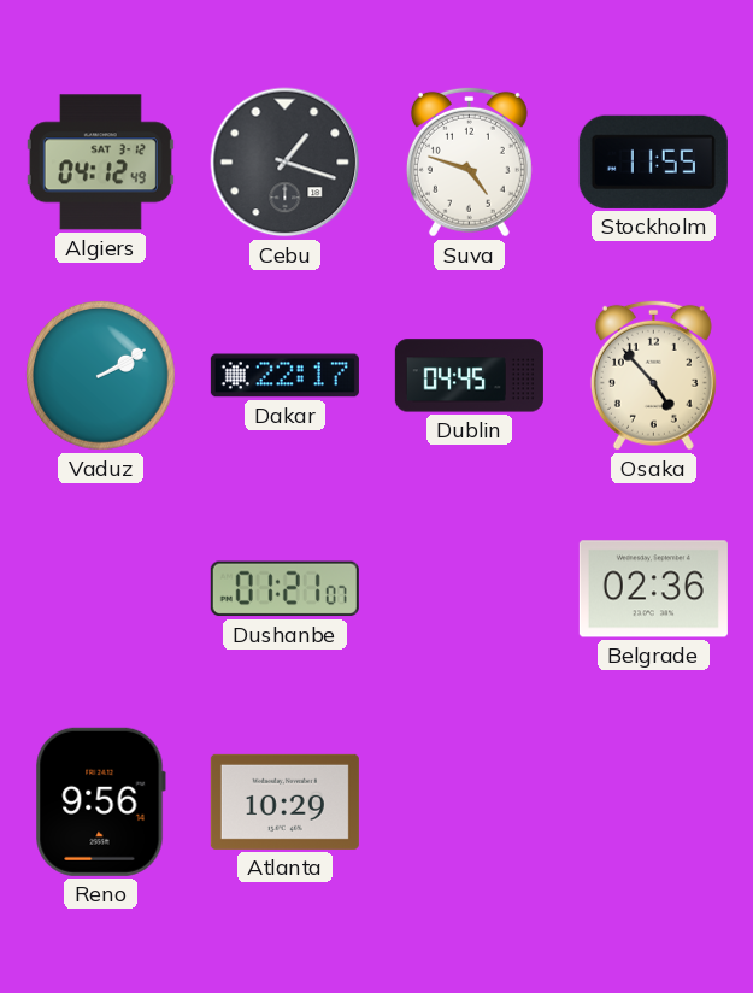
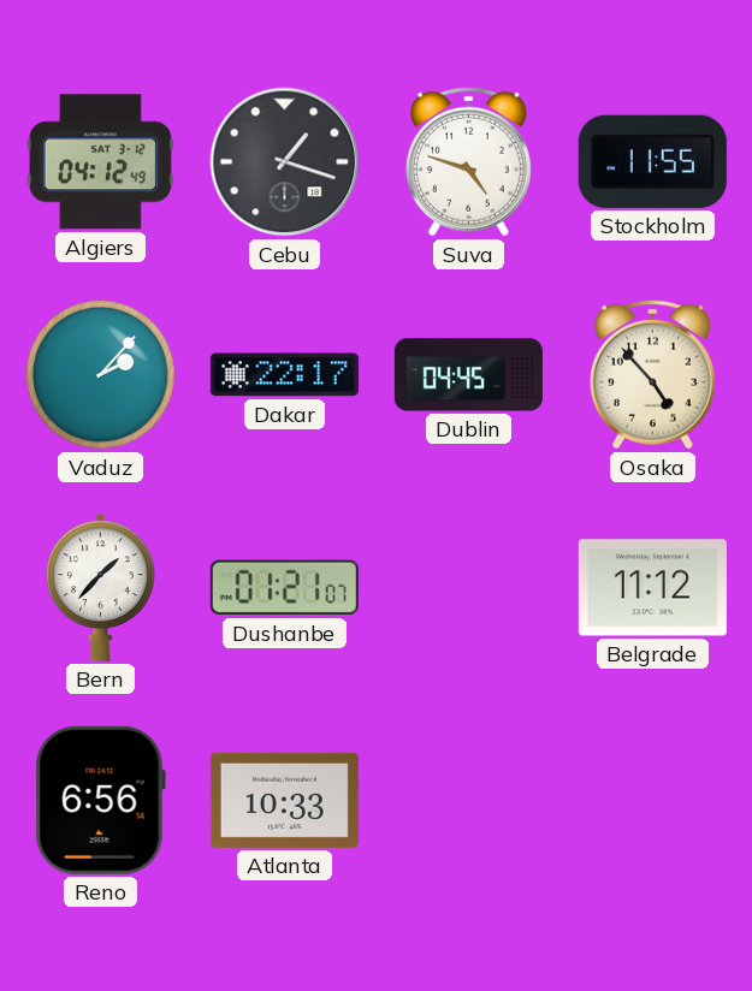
Vaduz: 2:10 -> 2:07 (101, 375)
Bern: none -> 1:37 (101, 587)
Belgrade: 02:36 -> 11:12 (652, 588)
Reno: 9:56 -> 6:56 (100, 800)
Atlanta: 10:29 -> 10:33 (284, 800)
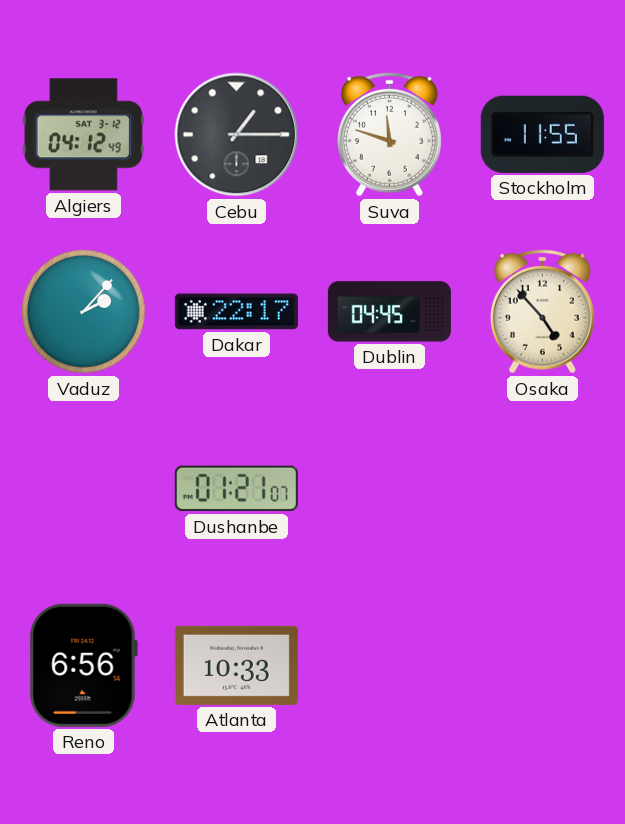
Cebu: 1:18 -> 1:15 (237, 135)
Suva: 4:48 -> 11:48 (389, 134)
Bern: 1:37 -> none (101, 587)
Belgrade: 11:12 -> none (652, 588)
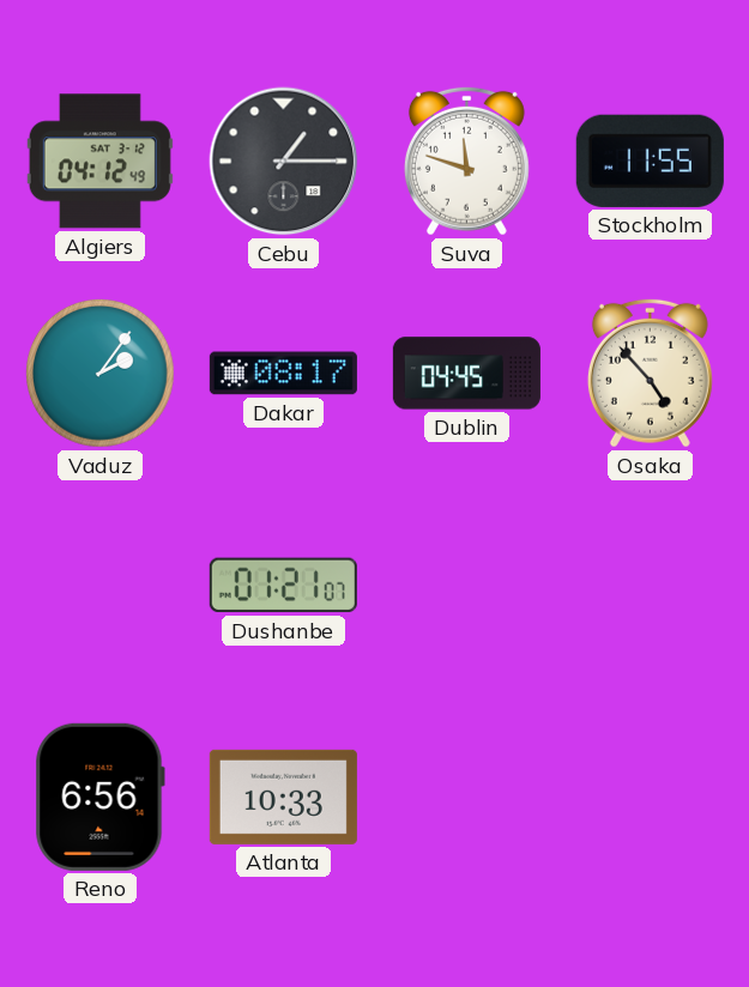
Vaduz: 2:07 -> 2:06 (101, 374)
Dakar: 22:17 -> 08:17 (283, 374)
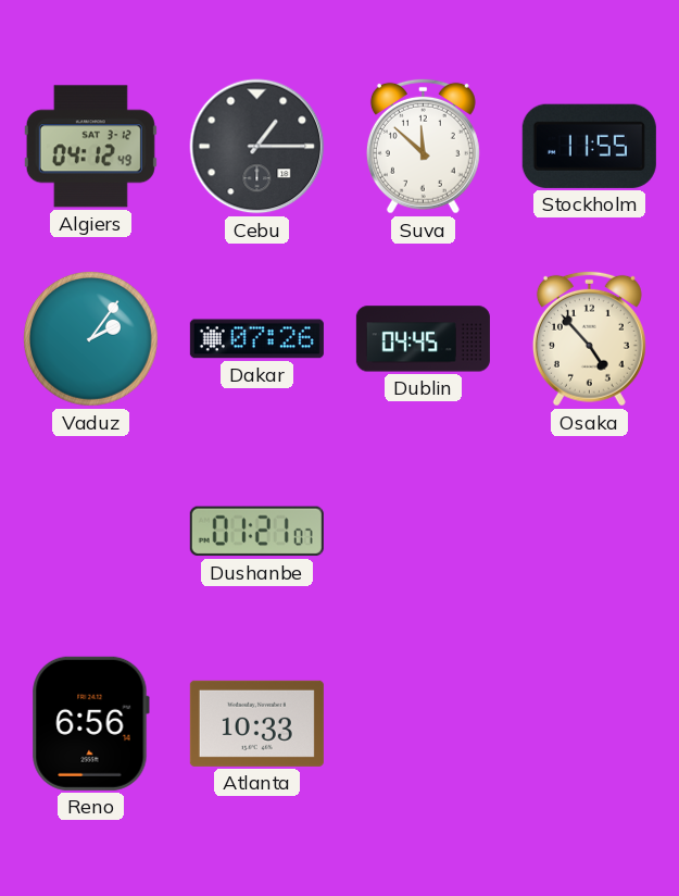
Suva: 11:48 -> 11:52 (423, 146)
Dakar: 08:17 -> 07:26 (256, 339)
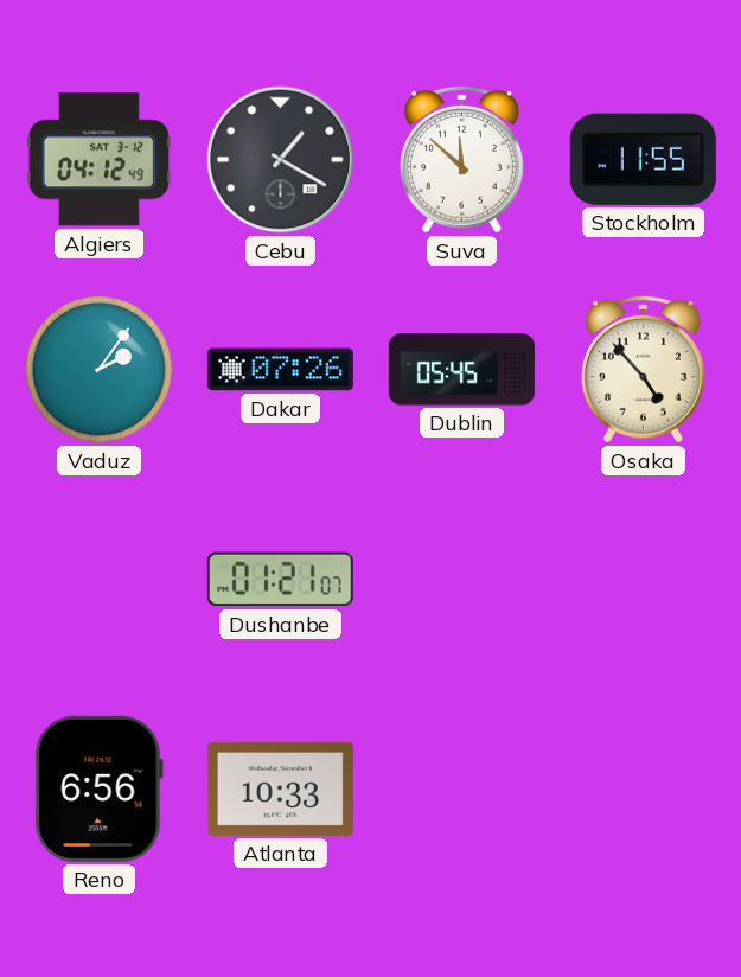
Cebu: 1:15 -> 1:20 (281, 160)
Dublin: 04:45 -> 05:45 (461, 370)
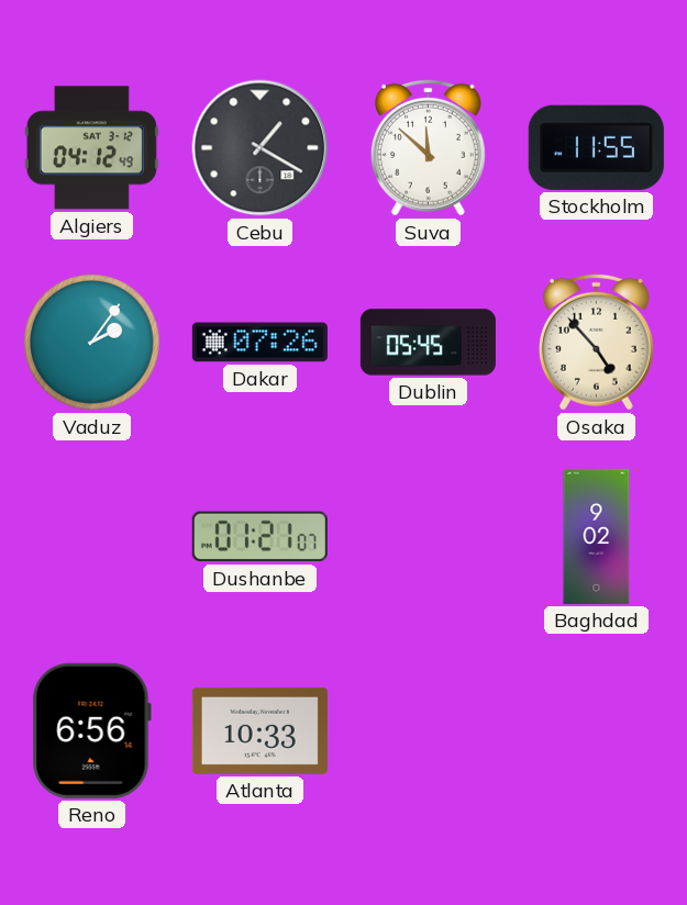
Baghdad: none -> 9:02 (597, 536)
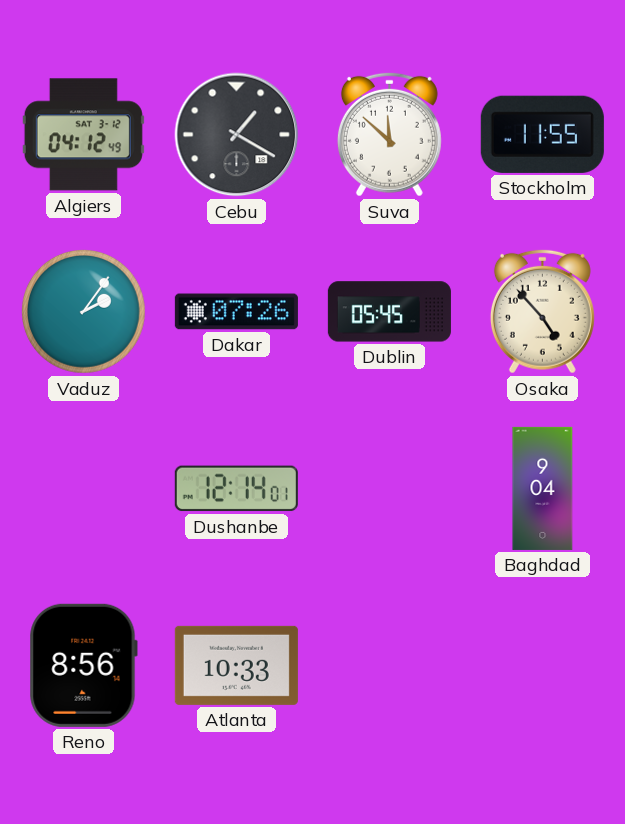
Dushanbe: 01:21 -> 12:14 (236, 489)
Baghdad: 9:02 -> 9:04 (543, 488)
Reno: 6:56 -> 8:56 (83, 665)
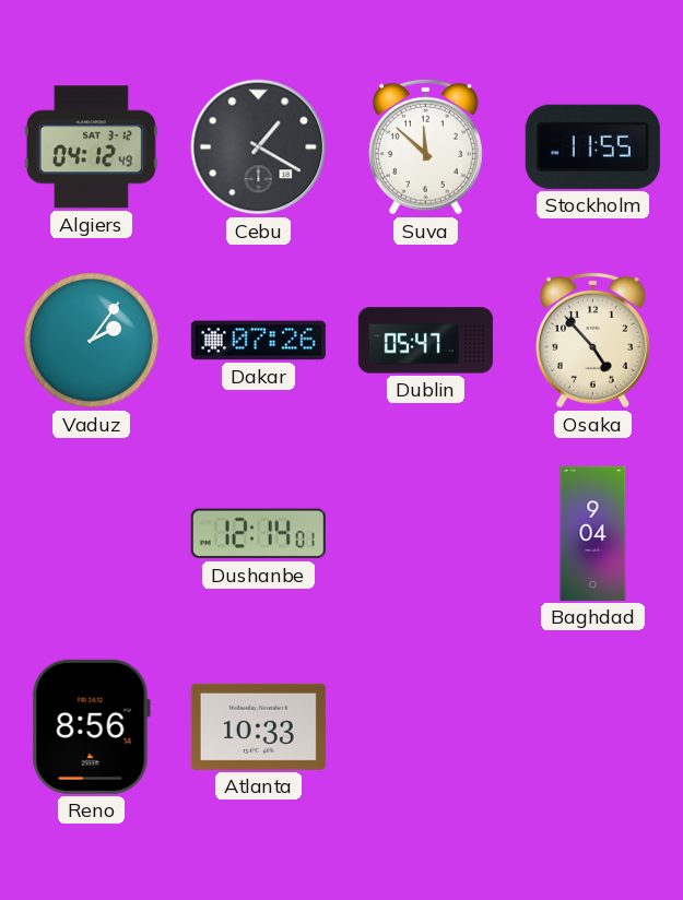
Dublin: 05:45 -> 05:47 (425, 341)
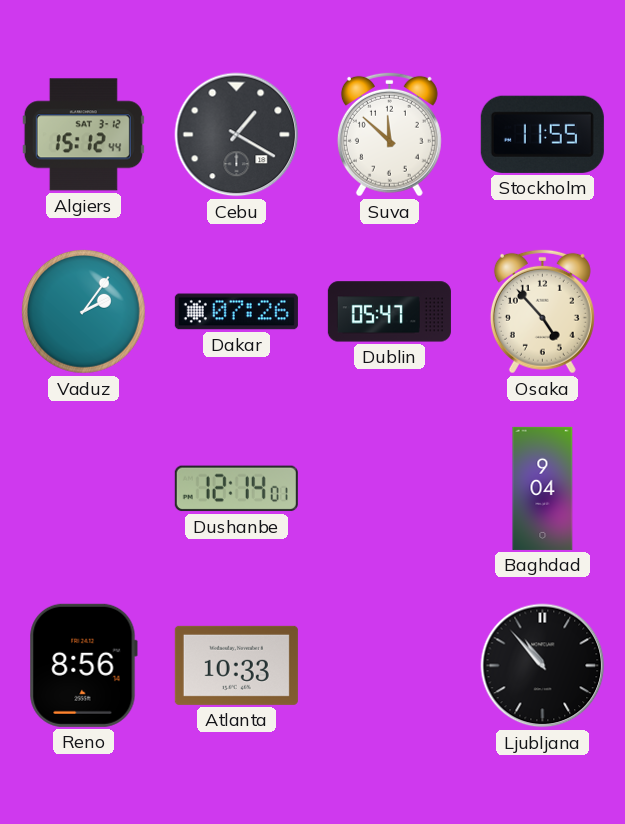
Algiers: 04:12 -> 15:12 (83, 135)
Ljubljana: none -> 10:53 (543, 666)
